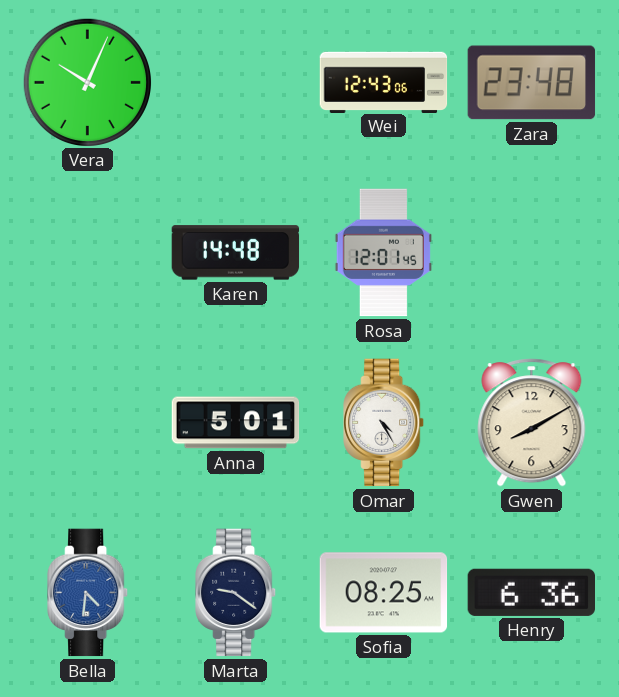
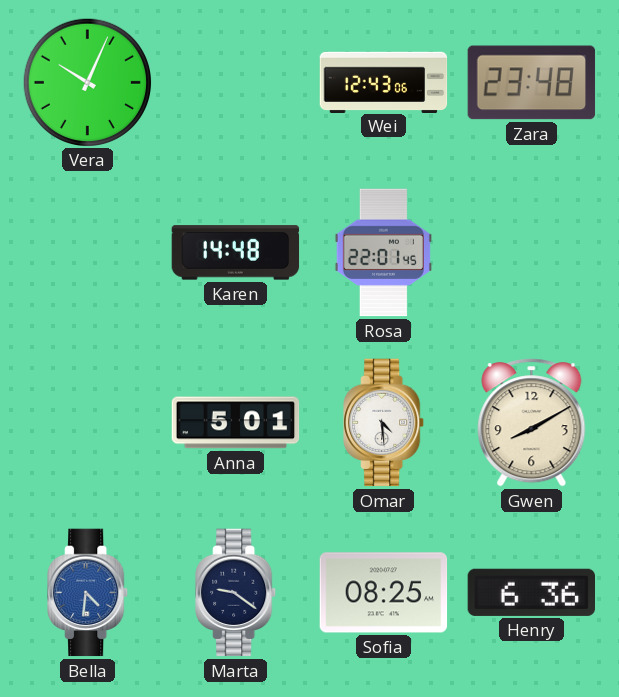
Rosa: 12:01 -> 22:01 (383, 253)
Omar: 4:25 -> 4:29 (384, 423)
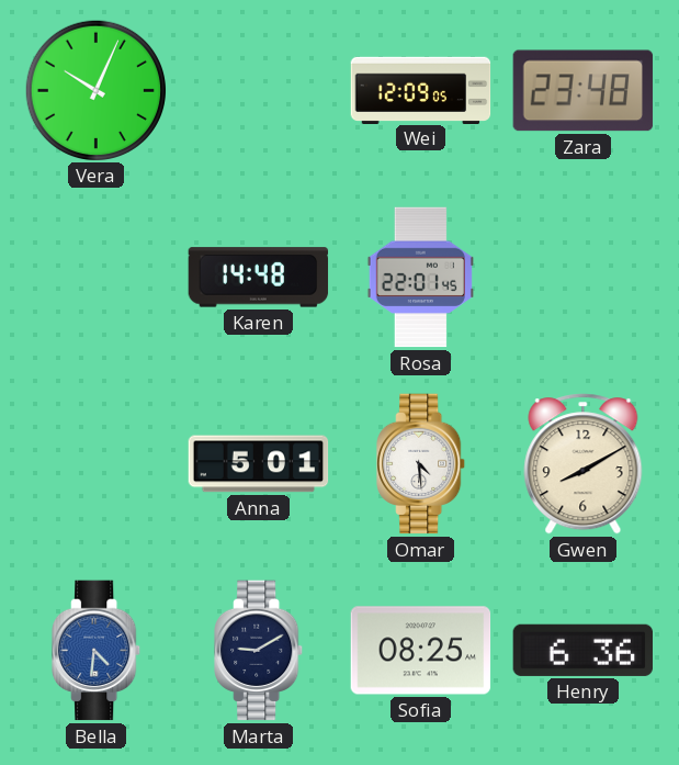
Wei: 12:43 -> 12:09 (421, 90)
Marta: 9:21 -> 9:10 (259, 651)
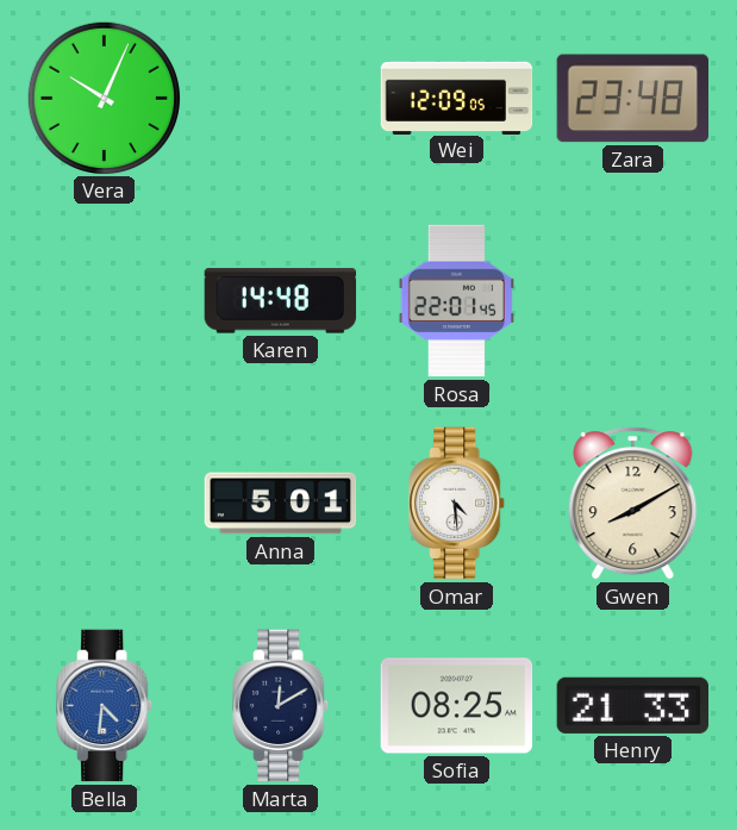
Marta: 9:10 -> 12:10 (281, 706)
Henry: 6:36 -> 21:33 (632, 705)
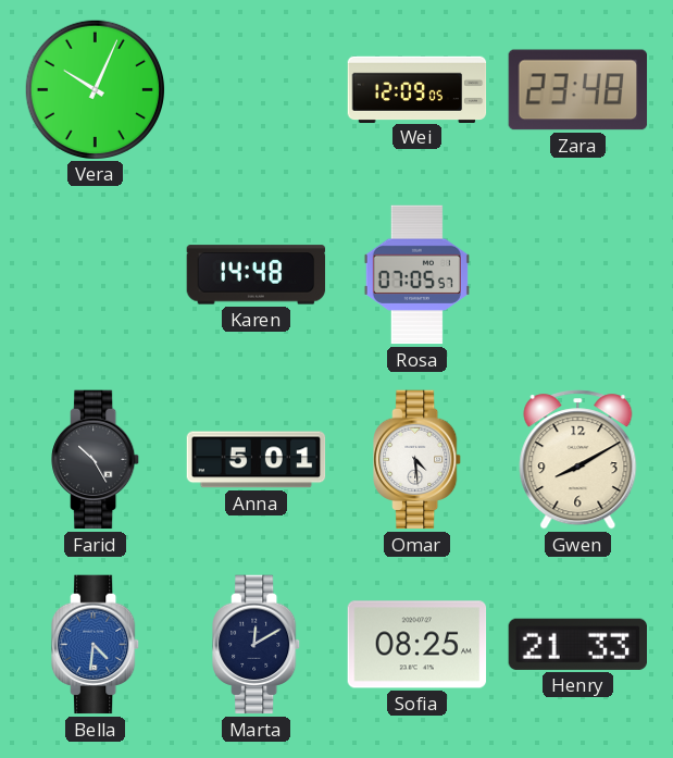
Rosa: 22:01 -> 07:05 (416, 275)
Farid: none -> 10:25 (96, 460)
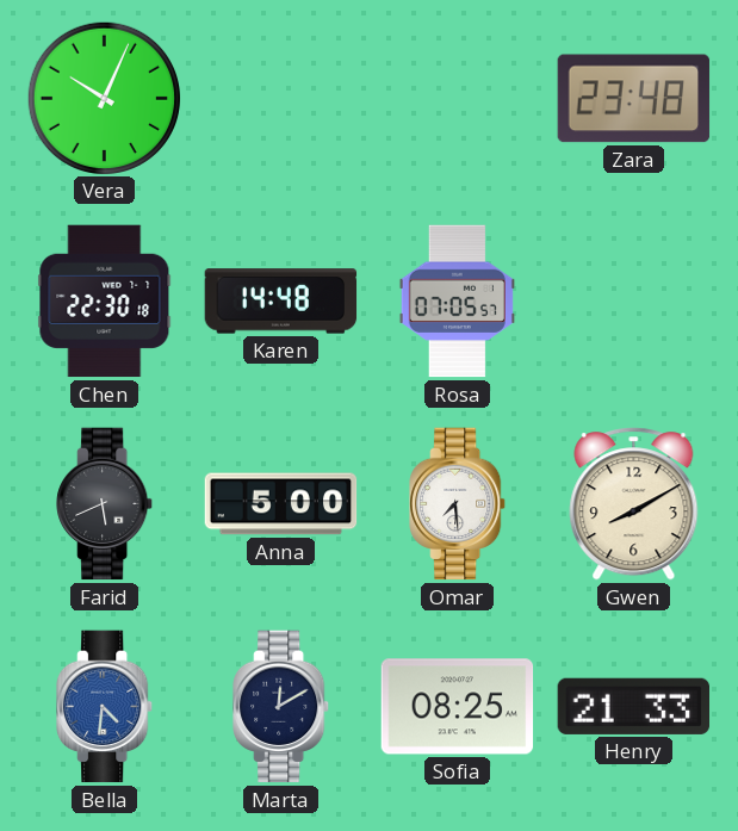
Wei: 12:09 -> none (417, 89)
Chen: none -> 22:30 (105, 302)
Farid: 10:25 -> 5:41 (105, 504)
Anna: 5:01 -> 5:00 (281, 504)
Omar: 4:29 -> 7:29 (458, 504)
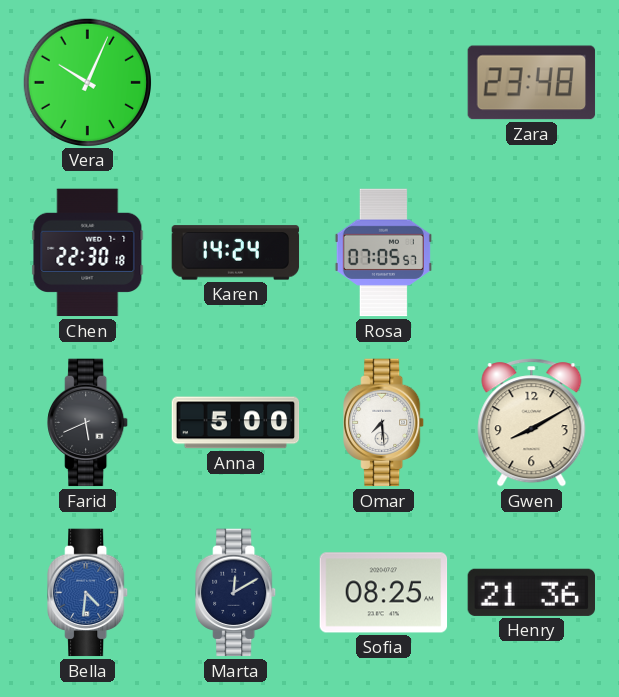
Karen: 14:48 -> 14:24 (236, 253)
Henry: 21:33 -> 21:36 (531, 592)
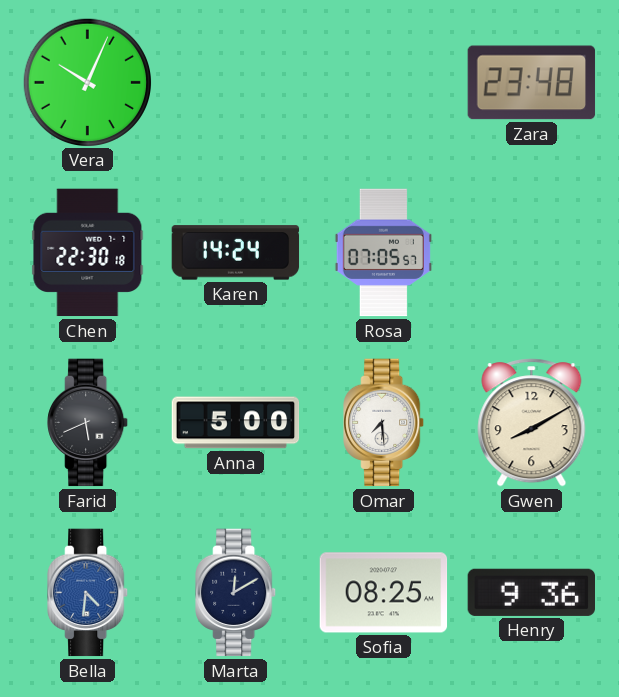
Henry: 21:36 -> 9:36 (531, 592)
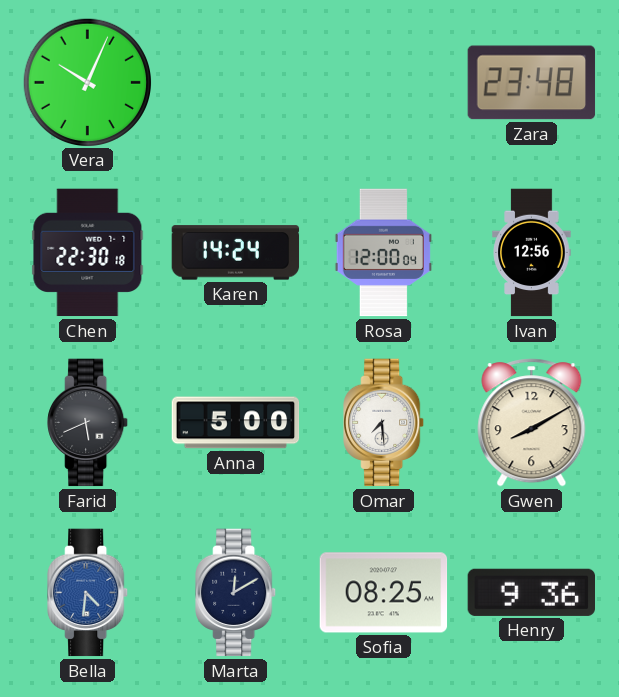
Rosa: 07:05 -> 12:00 (383, 253)
Ivan: none -> 12:56 (532, 253)
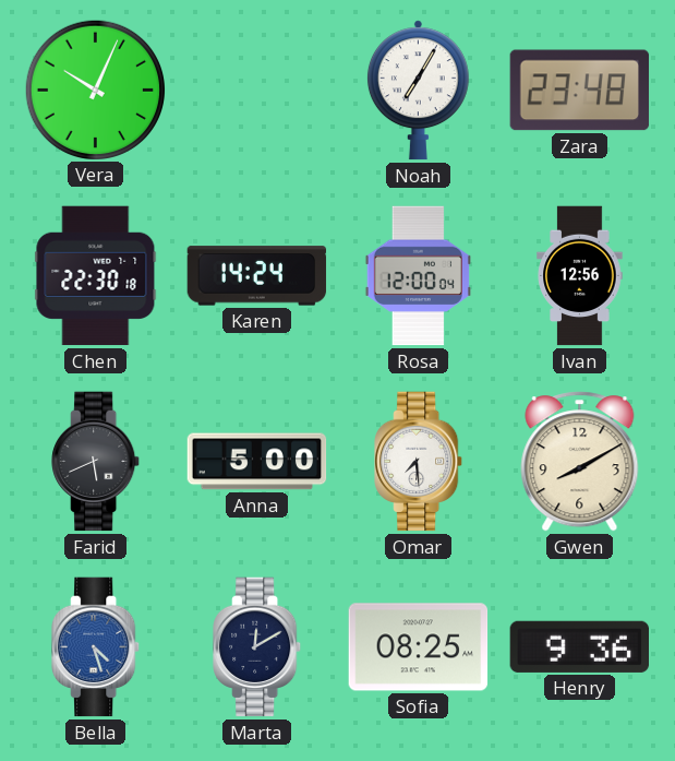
Noah: none -> 7:05 (418, 91)
Bella: 4:31 -> 4:27 (96, 647)
